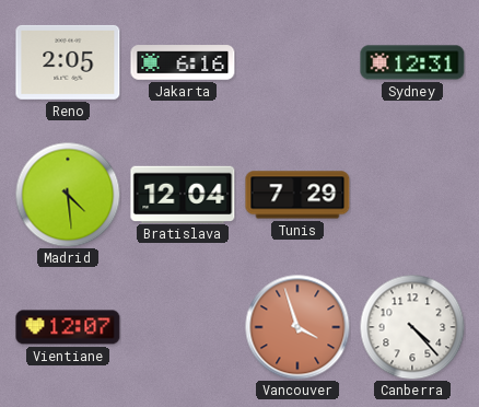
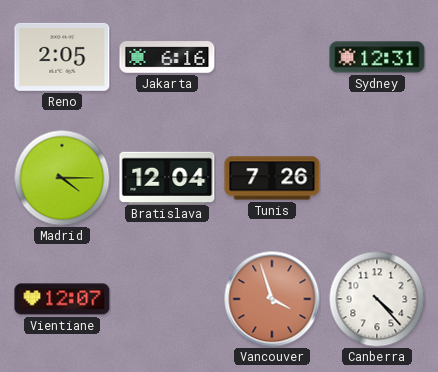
Madrid: 4:29 -> 4:15 (62, 178)
Tunis: 7:29 -> 7:26 (272, 178)
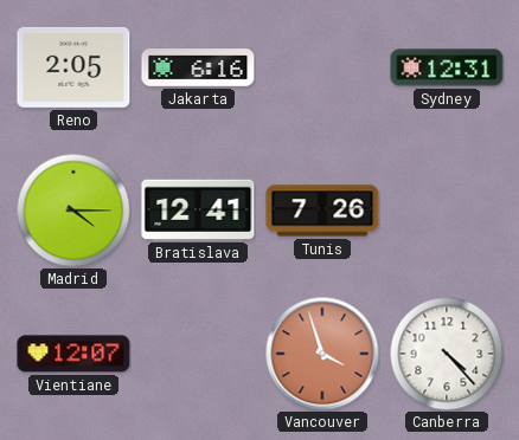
Bratislava: 12:04 -> 12:41 (198, 209)
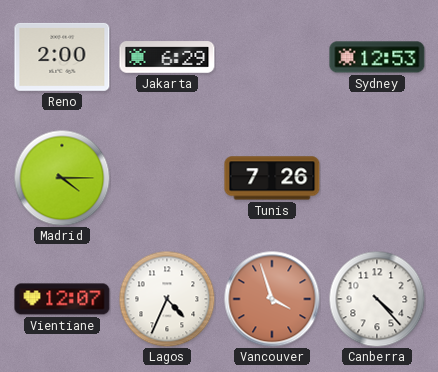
Reno: 2:05 -> 2:00 (62, 57)
Jakarta: 6:16 -> 6:29 (167, 57)
Sydney: 12:31 -> 12:53 (377, 57)
Bratislava: 12:41 -> none (198, 209)
Lagos: none -> 4:34 (167, 299)
